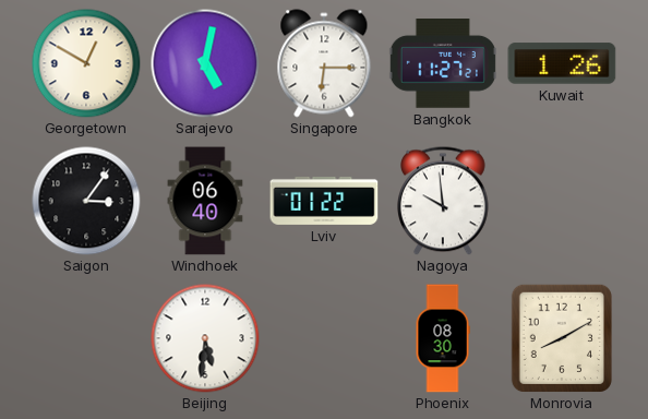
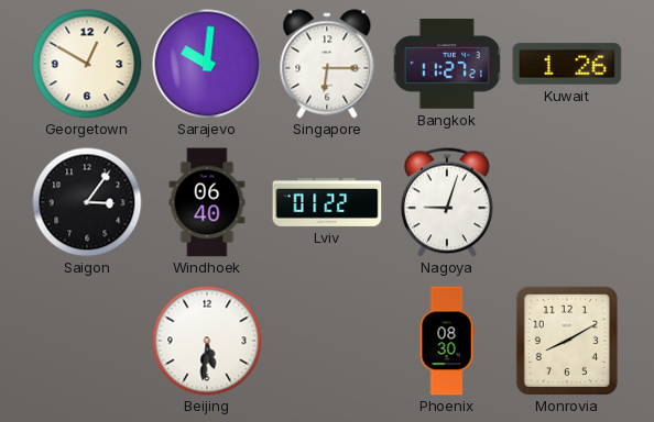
Sarajevo: 5:02 -> 10:01 (207, 64)
Nagoya: 9:59 -> 9:03 (448, 202)
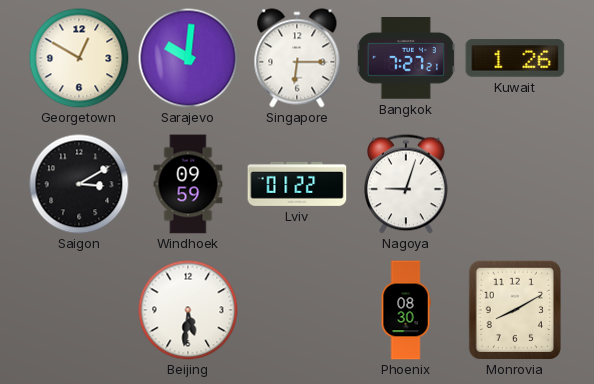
Bangkok: 11:27 -> 7:27 (406, 59)
Saigon: 3:06 -> 3:10 (79, 184)
Windhoek: 06:40 -> 09:59 (188, 184)
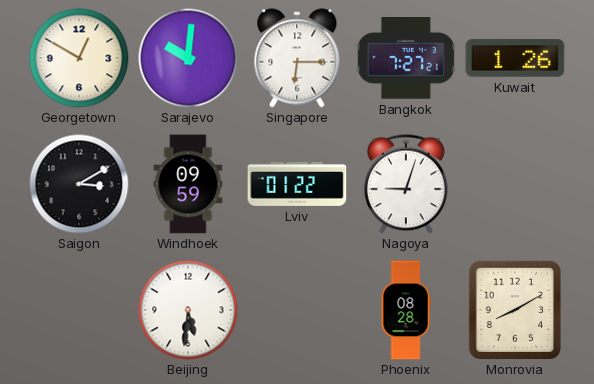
Phoenix: 08:30 -> 08:28 (406, 310)
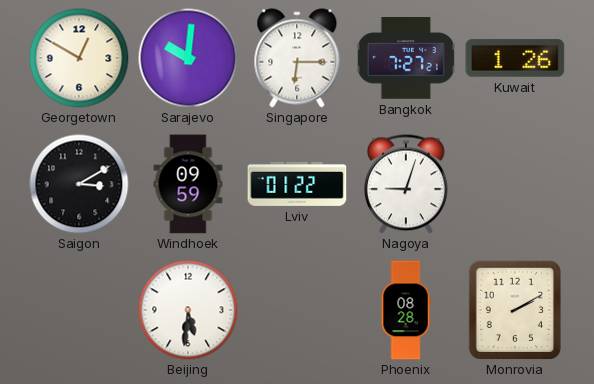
Monrovia: 8:10 -> 2:10 (514, 309)
